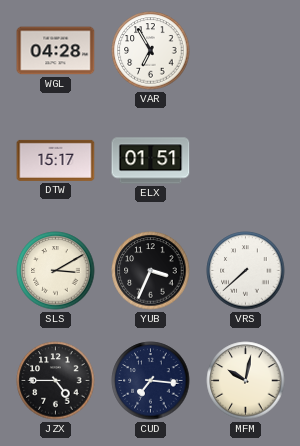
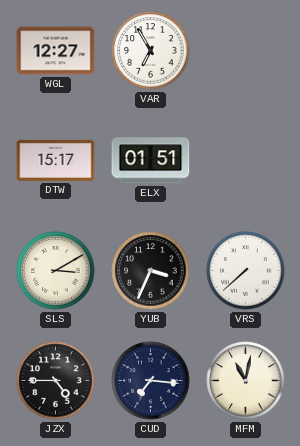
WGL: 04:28 -> 12:27 (56, 51)
MFM: 10:02 -> 11:02 (246, 381)
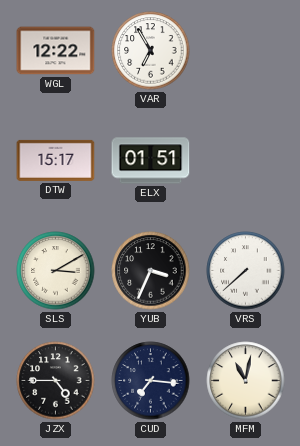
WGL: 12:27 -> 12:22 (56, 51)
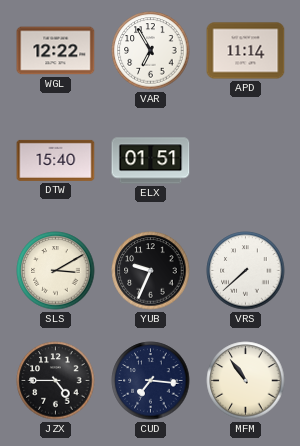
APD: none -> 11:14 (246, 51)
DTW: 15:17 -> 15:40 (56, 160)
YUB: 3:34 -> 9:34 (151, 271)
MFM: 11:02 -> 10:54 (246, 381)
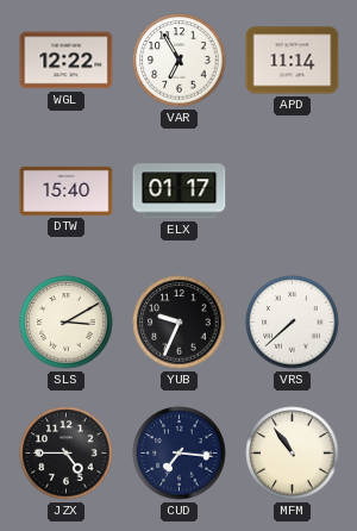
ELX: 01:51 -> 01:17 (180, 192)
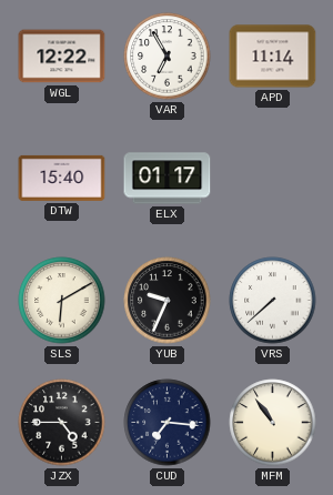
SLS: 3:10 -> 6:10 (62, 301)
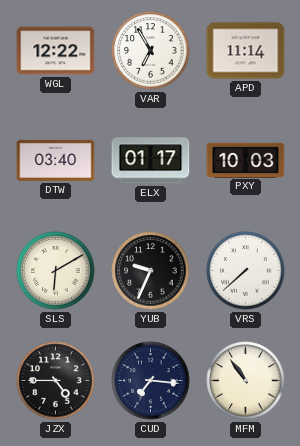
DTW: 15:40 -> 03:40 (56, 160)
PXY: none -> 10:03 (246, 160)
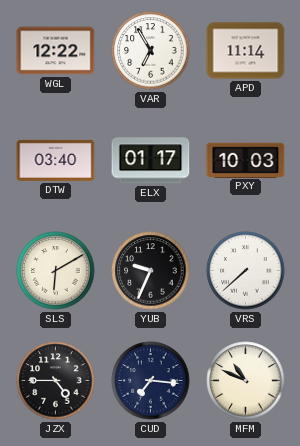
MFM: 10:54 -> 10:49 (246, 381)
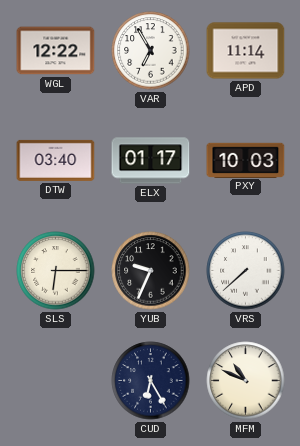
SLS: 6:10 -> 6:15 (56, 271)
JZX: 4:45 -> none (56, 381)
CUD: 7:16 -> 6:25 (151, 381)
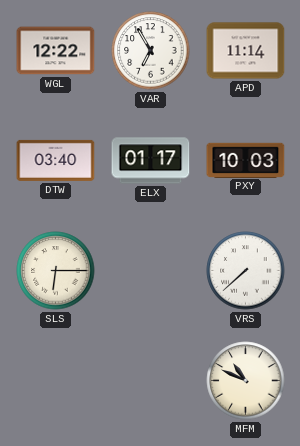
YUB: 9:34 -> none (151, 271)
CUD: 6:25 -> none (151, 381)
